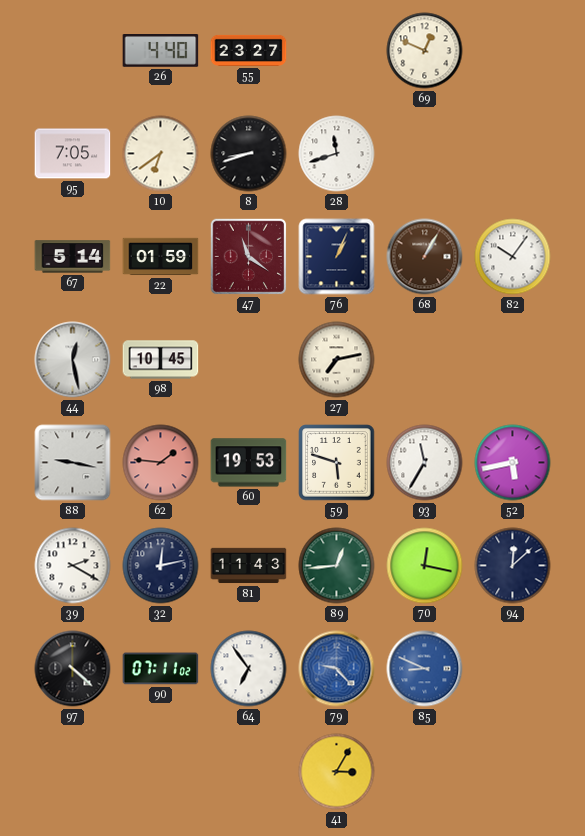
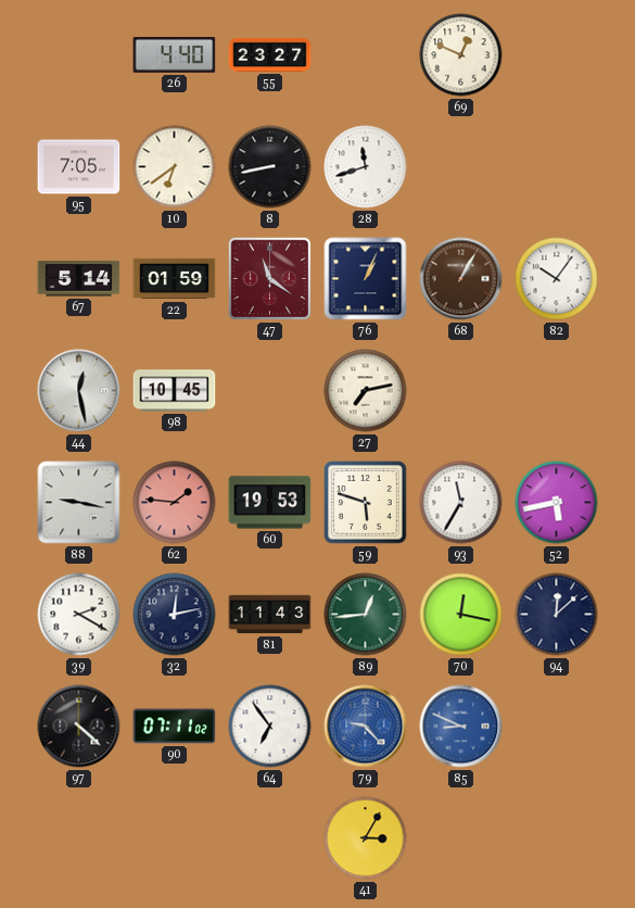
8: 8:42 -> 8:43 (270, 167)
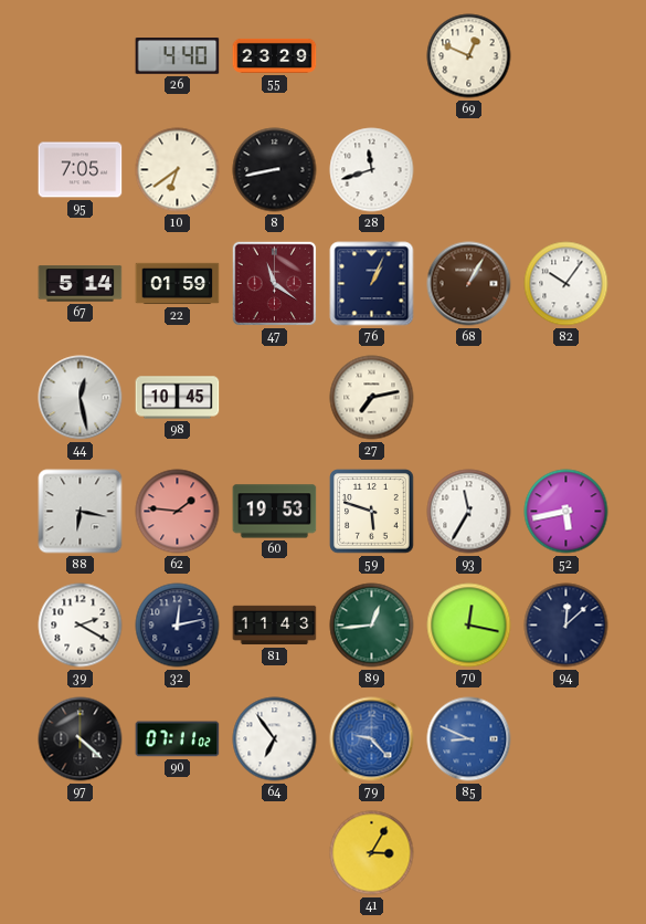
55: 23:27 -> 23:29 (275, 55)
88: 9:17 -> 6:17 (81, 512)
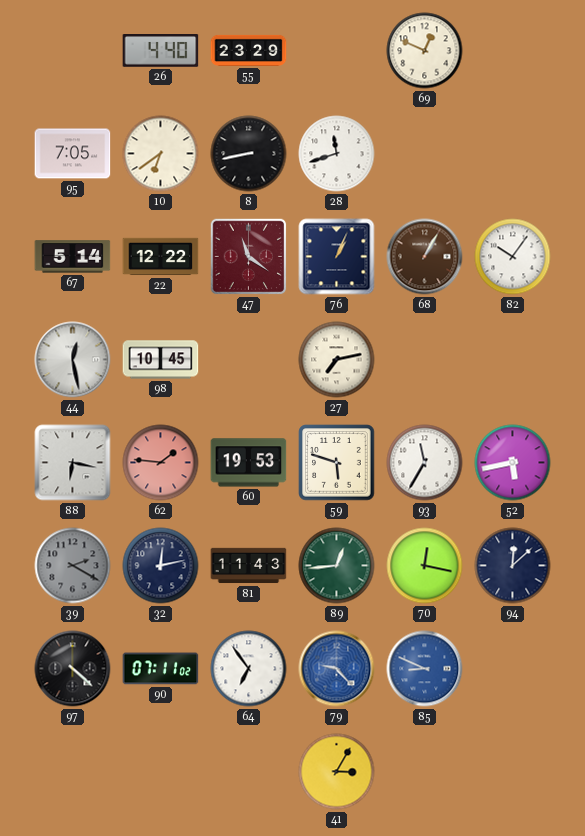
22: 01:59 -> 12:22 (161, 257)
39 dial: white -> grey (73, 566)
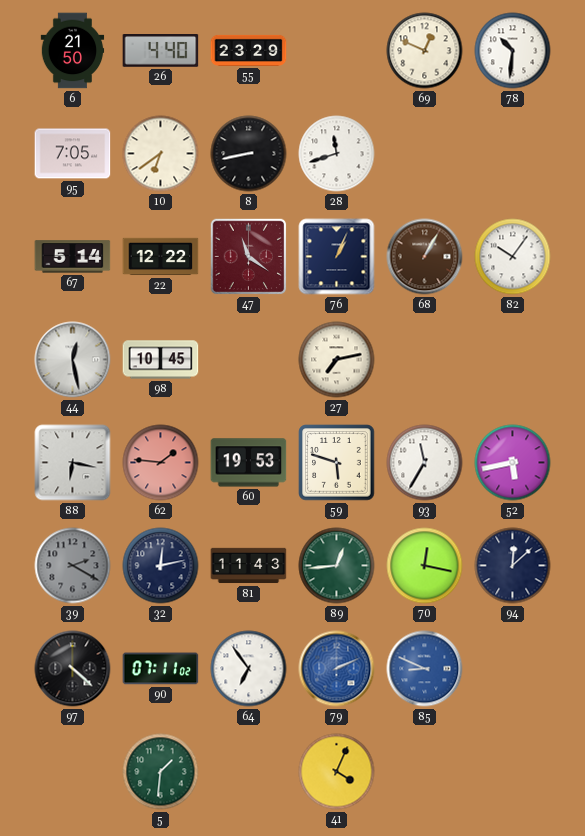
6: none -> 21:50 (73, 51)
78: none -> 10:31 (513, 51)
79: 9:23 -> 2:11 (337, 669)
5: none -> 1:31 (161, 772)
41: 3:05 -> 4:04 (337, 772)
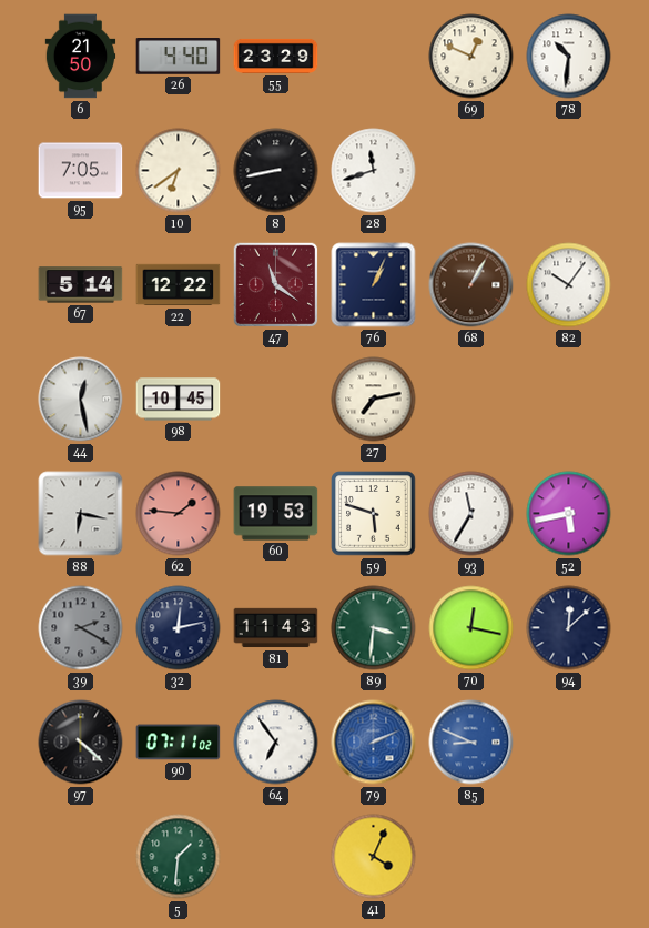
89: 12:44 -> 3:31 (374, 628)
